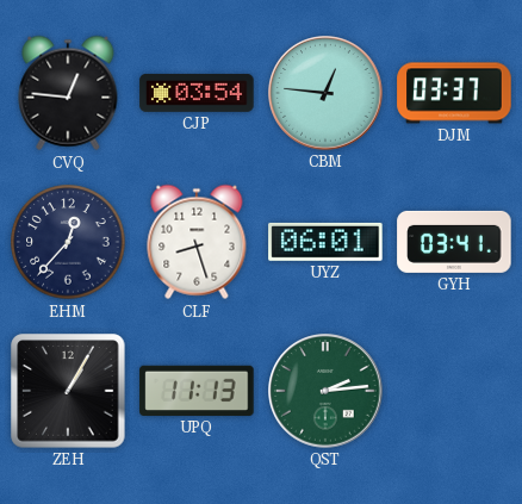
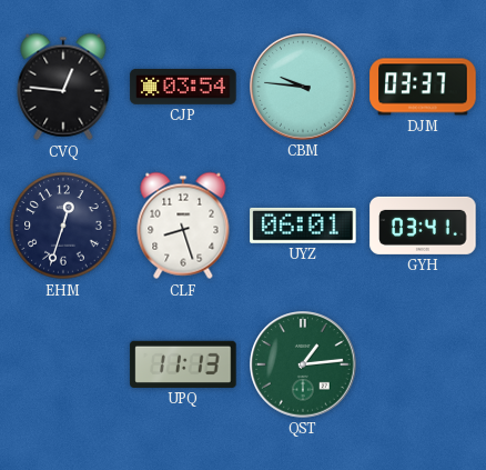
CBM: 12:46 -> 9:46 (303, 87)
EHM: 12:37 -> 12:33 (63, 226)
ZEH: 1:05 -> none (68, 391)
QST: 2:14 -> 1:14 (303, 364)
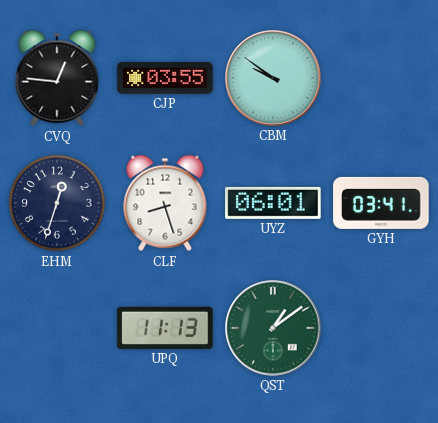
CJP: 03:54 -> 03:55 (165, 78)
CBM: 9:46 -> 9:51 (273, 78)
DJM: 03:37 -> none (423, 87)
QST: 1:14 -> 1:09 (273, 328)
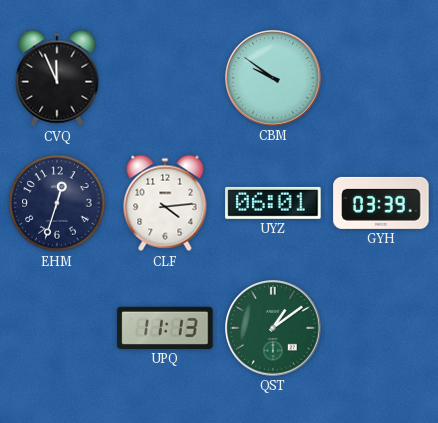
CVQ: 12:46 -> 11:56 (57, 78)
CJP: 03:55 -> none (165, 78)
CLF: 8:27 -> 4:14 (165, 203)
GYH: 03:41 -> 03:39 (381, 203)
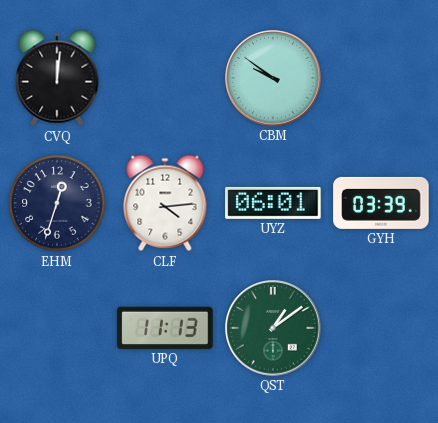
CVQ: 11:56 -> 12:01 (57, 78)
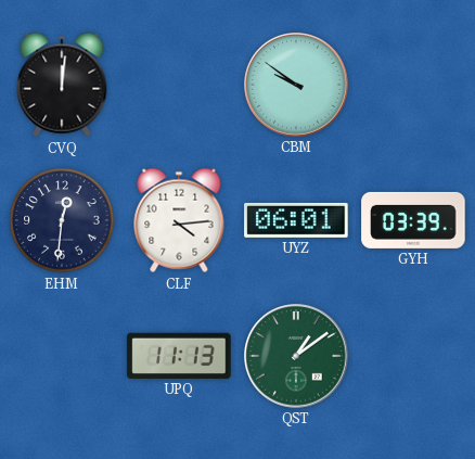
EHM: 12:33 -> 12:31 (62, 220)
